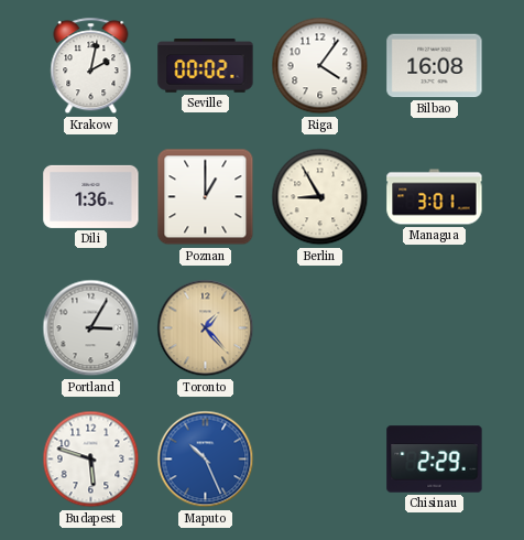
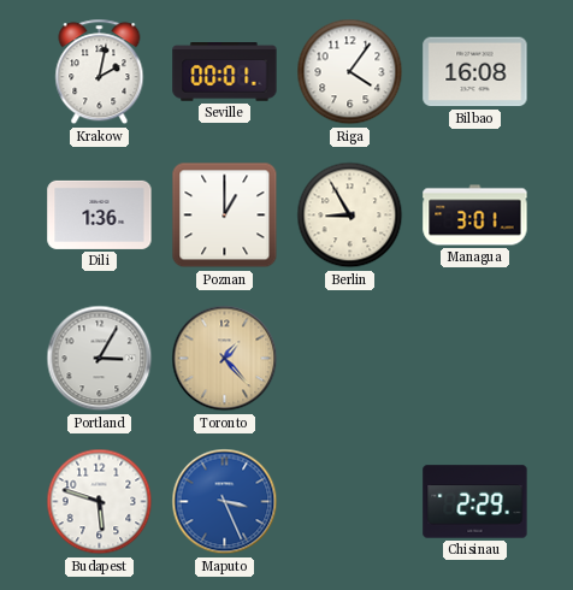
Seville: 00:02 -> 00:01 (225, 72)
Maputo: 10:26 -> 3:26 (225, 502)
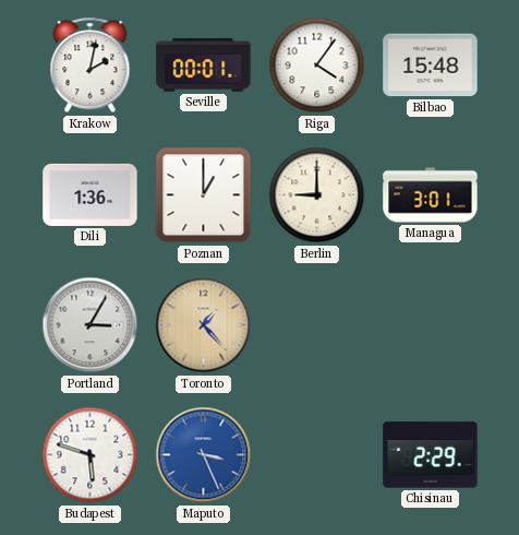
Bilbao: 16:08 -> 15:48 (431, 66)
Berlin: 8:55 -> 9:00 (317, 195)
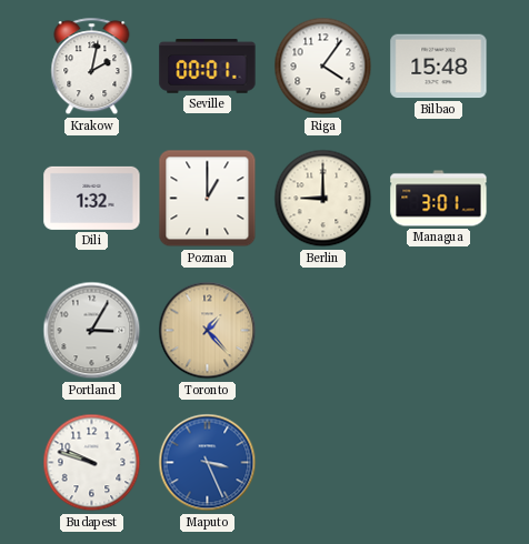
Dili: 1:36 -> 1:32 (92, 198)
Budapest: 5:48 -> 9:48 (92, 463)
Chisinau: 2:29 -> none (431, 455)
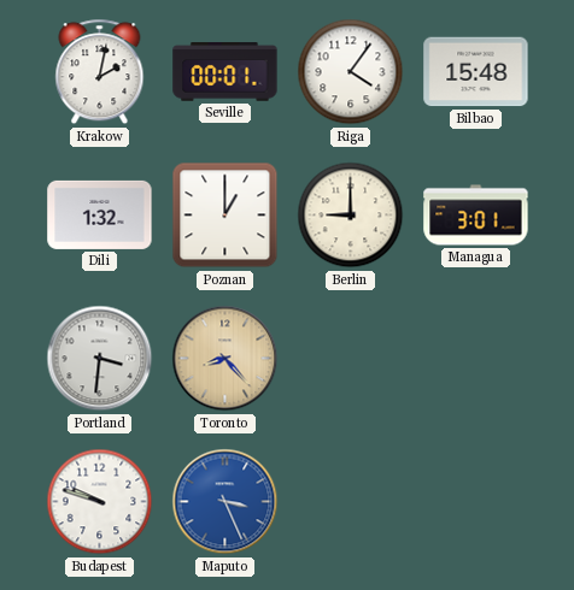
Portland: 3:05 -> 3:31 (100, 359)
Toronto: 1:23 -> 8:23 (225, 359)
